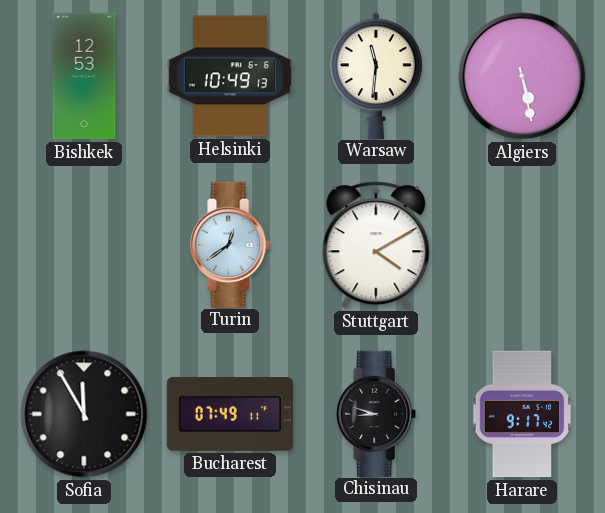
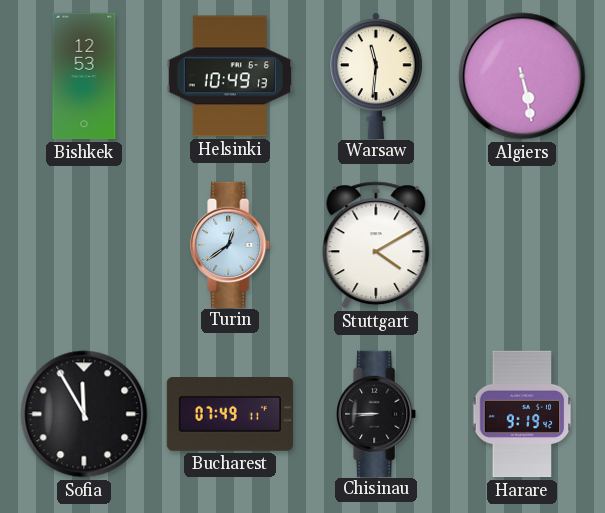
Chisinau: 8:48 -> 8:45 (377, 413)
Harare: 9:17 -> 9:19 (522, 414)
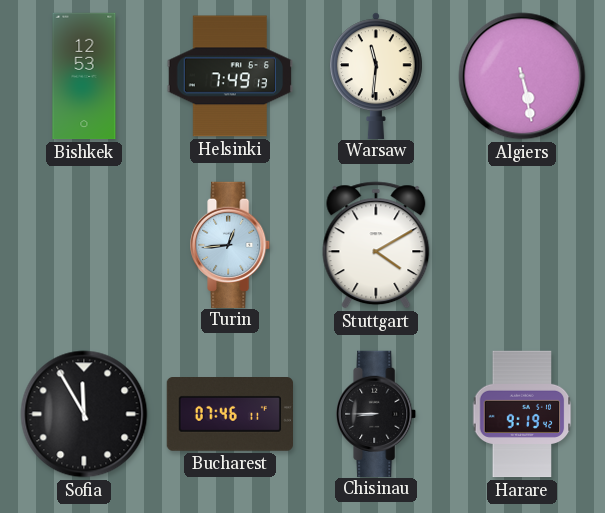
Helsinki: 10:49 -> 7:49 (229, 76)
Turin: 12:39 -> 12:44 (231, 244)
Bucharest: 07:49 -> 07:46 (229, 415)
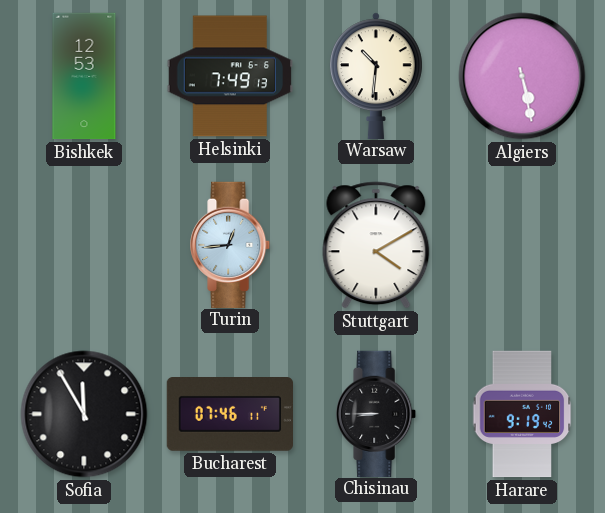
Warsaw: 11:31 -> 10:31 (376, 75)
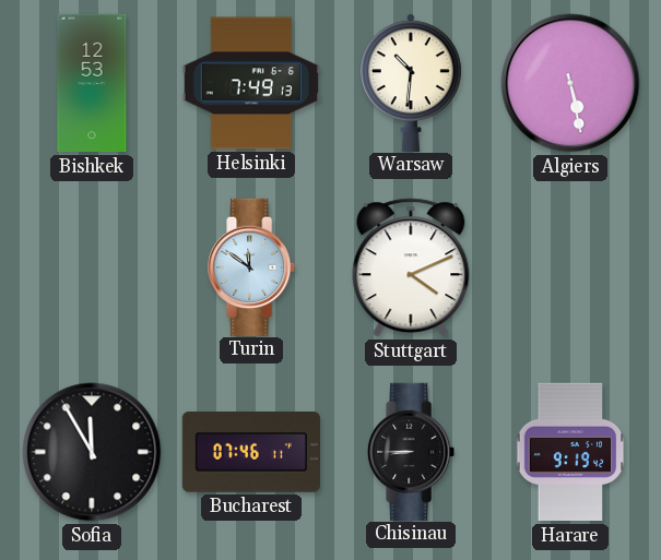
Turin: 12:44 -> 11:51 (252, 266)
Stuttgart: 4:10 -> 4:11 (411, 267)
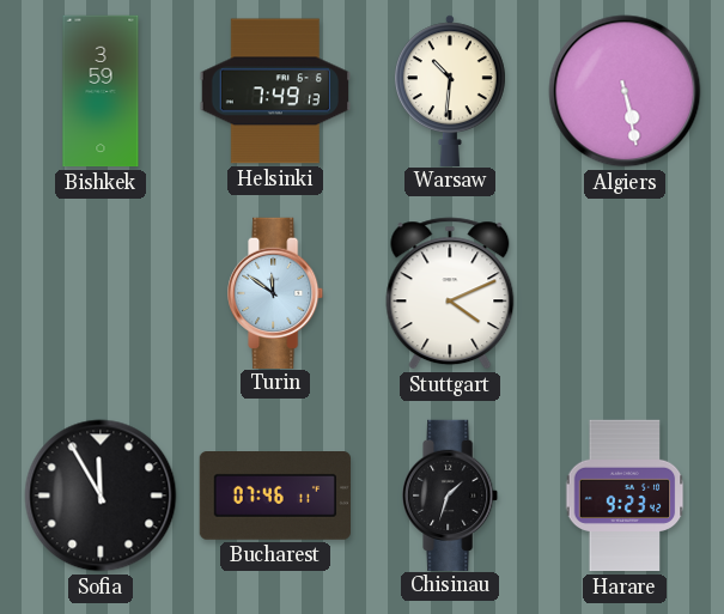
Bishkek: 12:53 -> 3:59 (101, 91)
Chisinau: 8:45 -> 1:33 (451, 494)
Harare: 9:19 -> 9:23 (625, 496)
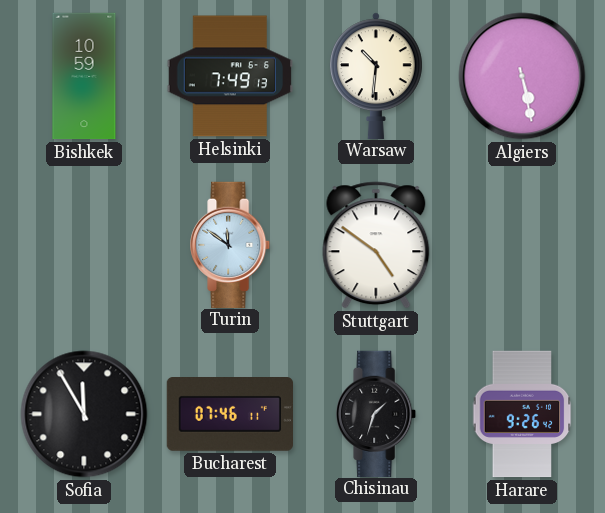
Bishkek: 3:59 -> 10:59 (84, 76)
Stuttgart: 4:11 -> 4:51 (376, 245)
Harare: 9:23 -> 9:26 (522, 414)
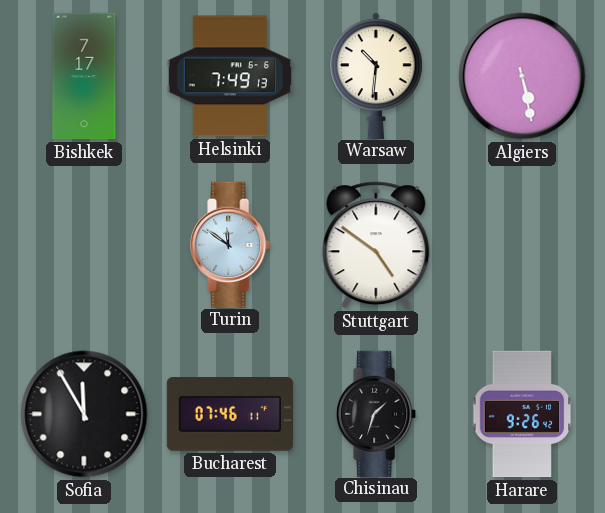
Bishkek: 10:59 -> 7:17 (84, 76)
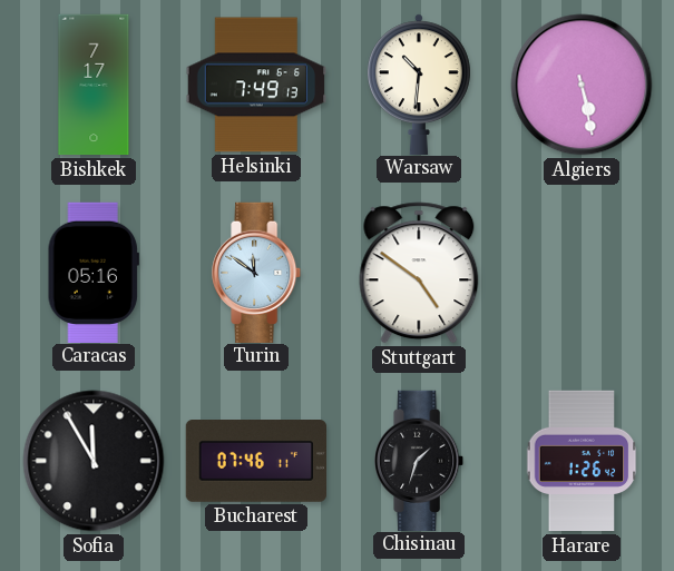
Caracas: none -> 05:16 (94, 272)
Harare: 9:26 -> 1:26 (582, 461)
